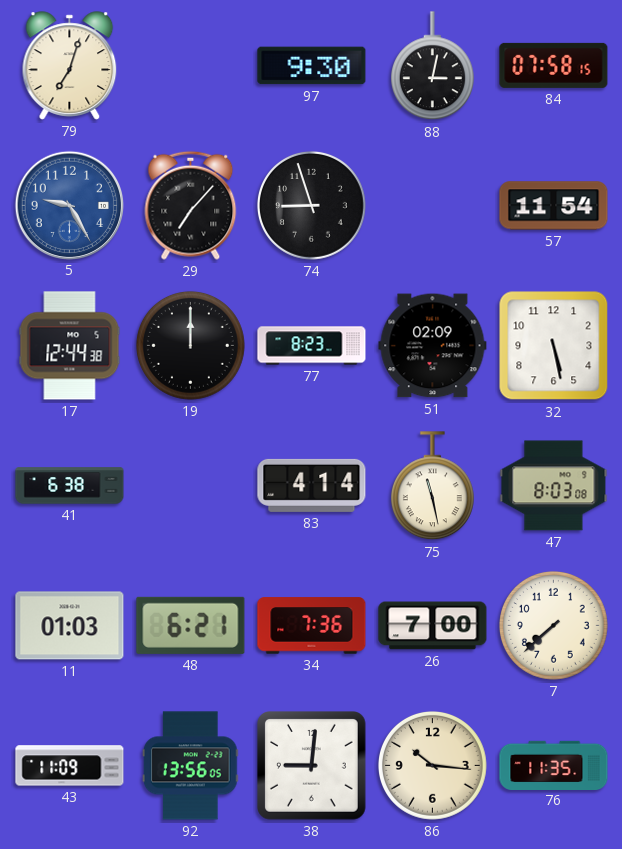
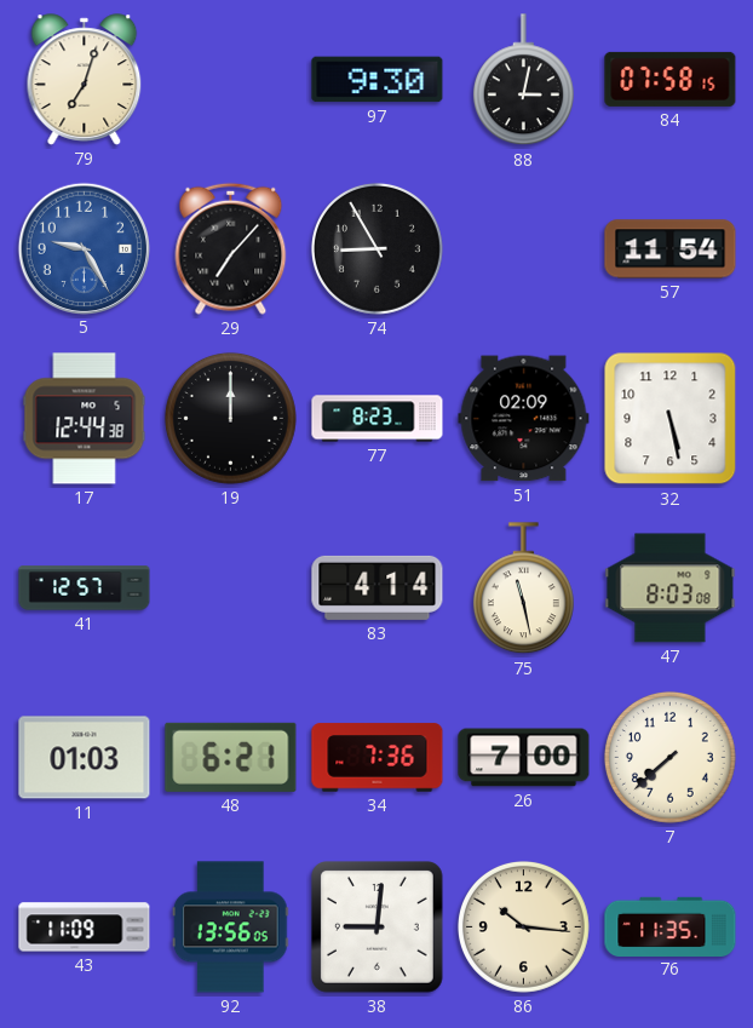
74: 8:57 -> 8:55 (376, 248)
41: 6:38 -> 12:57 (85, 588)
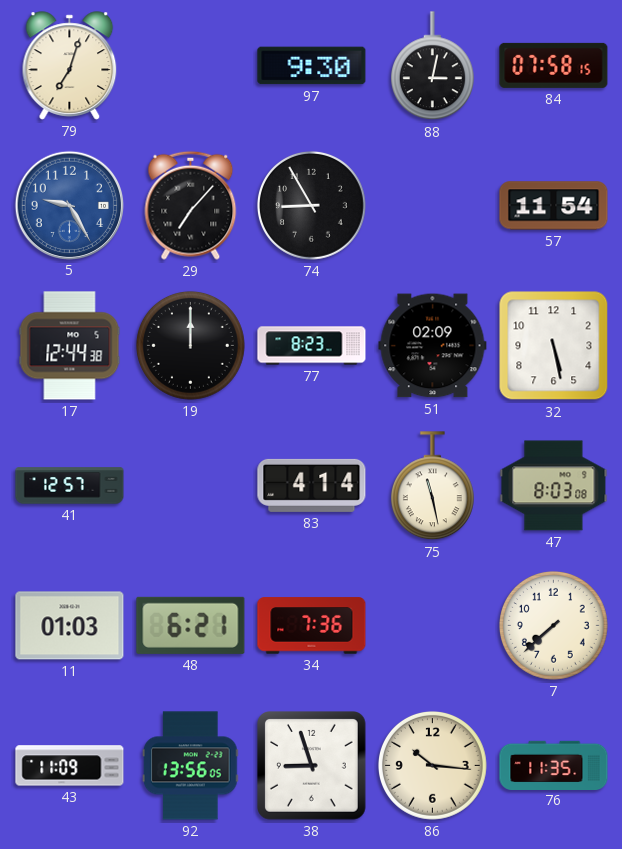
26: 7:00 -> none (524, 758)
38: 9:01 -> 8:57 (312, 766)
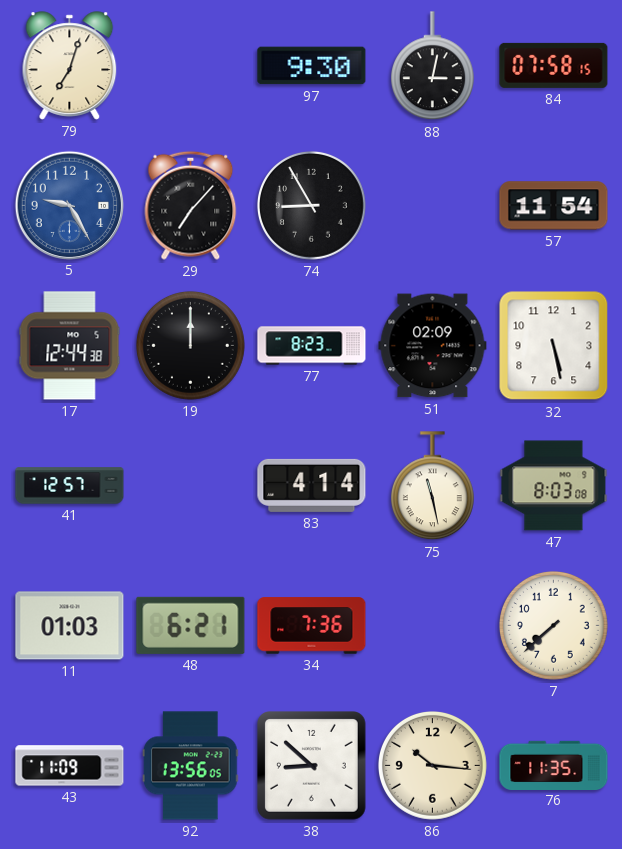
38: 8:57 -> 8:52 (312, 766)
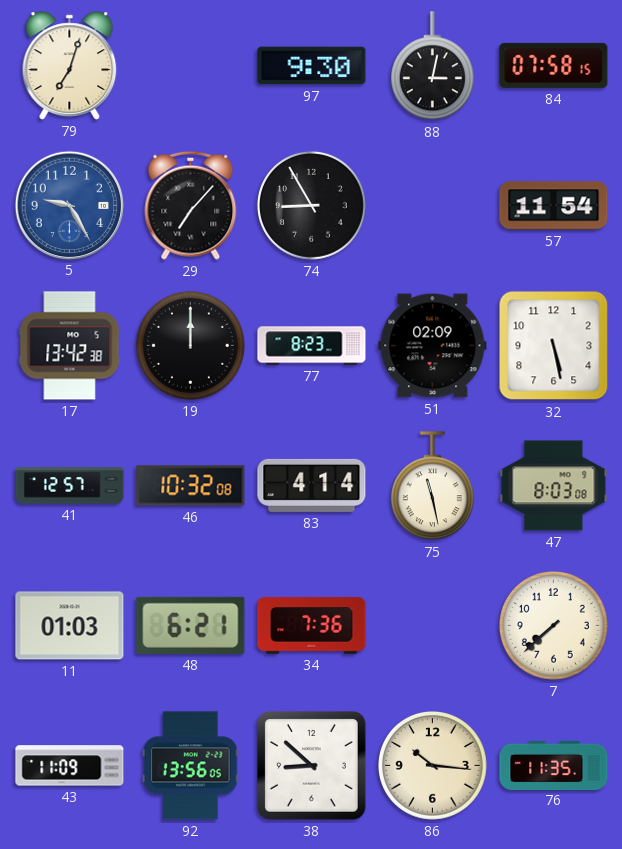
17: 12:44 -> 13:42 (70, 346)
46: none -> 10:32 (191, 486)
